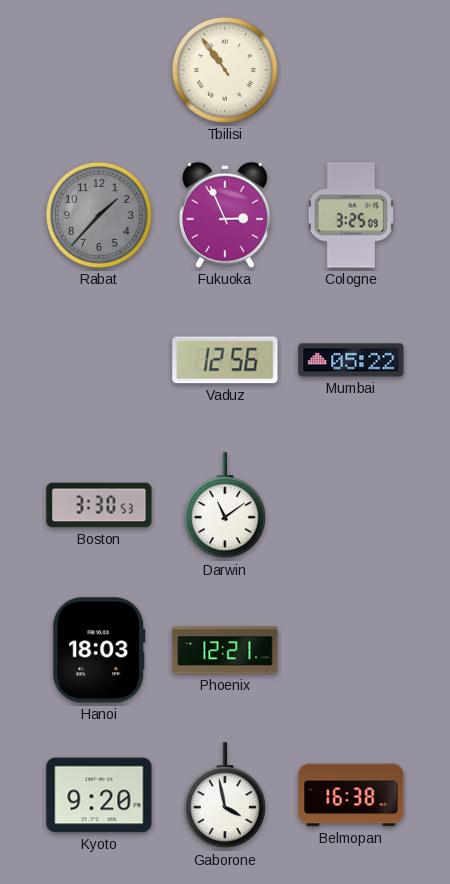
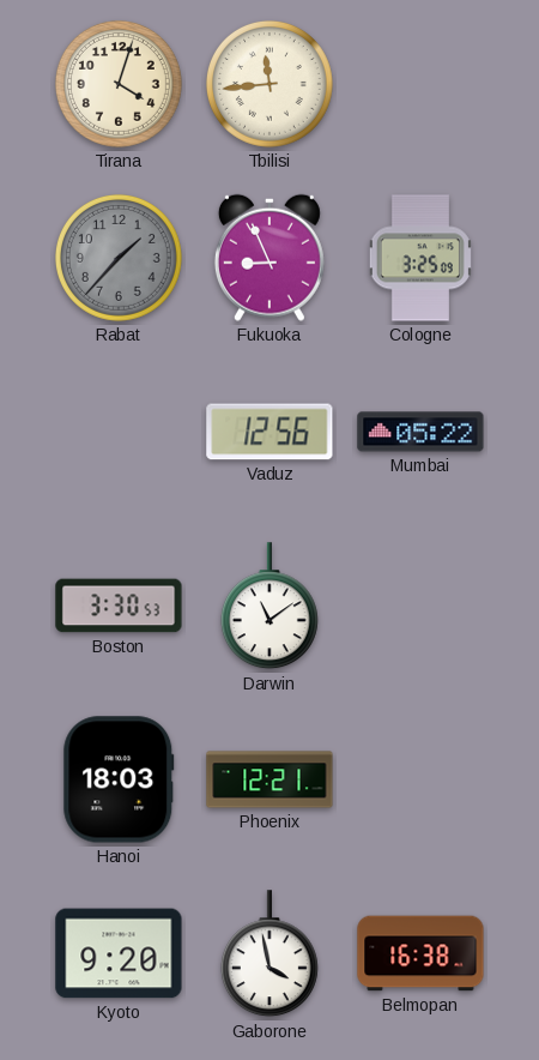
Tirana: none -> 4:03 (119, 84)
Tbilisi: 10:54 -> 11:44 (269, 84)
Fukuoka: 2:56 -> 8:56 (269, 258)
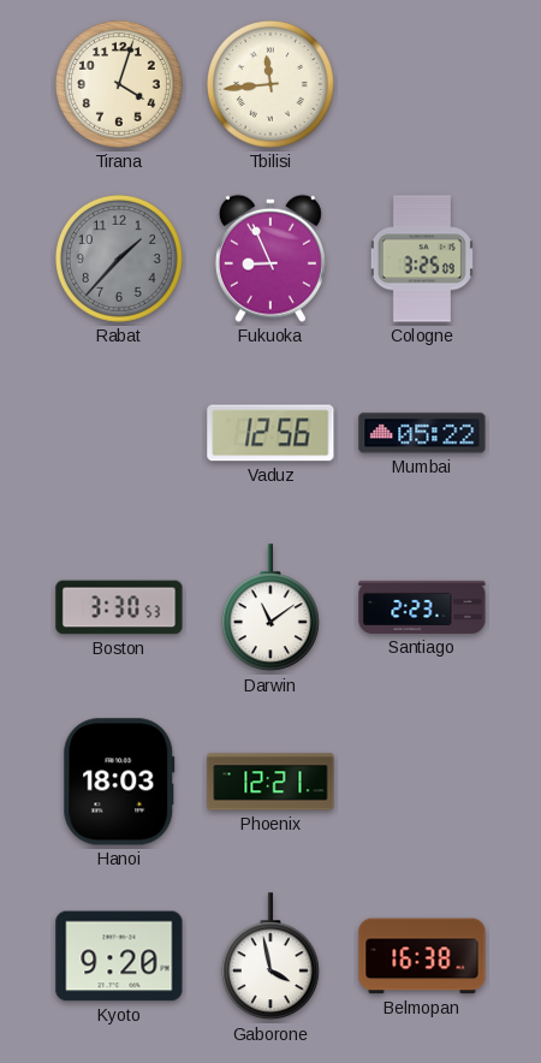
Santiago: none -> 2:23 (422, 607)
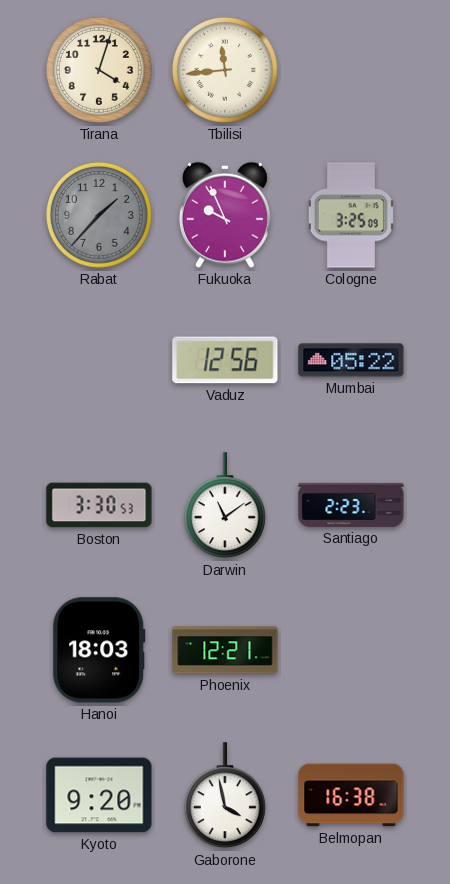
Fukuoka: 8:56 -> 9:56 (225, 215)
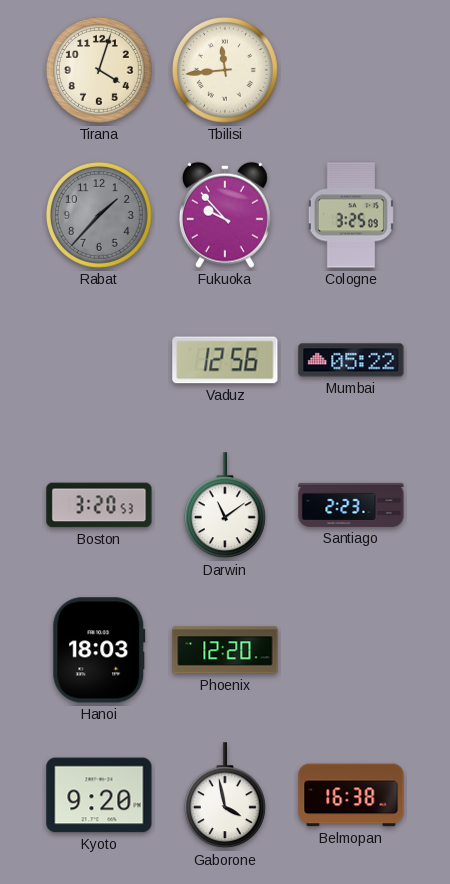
Fukuoka: 9:56 -> 9:53 (225, 215)
Boston: 3:30 -> 3:20 (99, 505)
Phoenix: 12:21 -> 12:20 (225, 650)
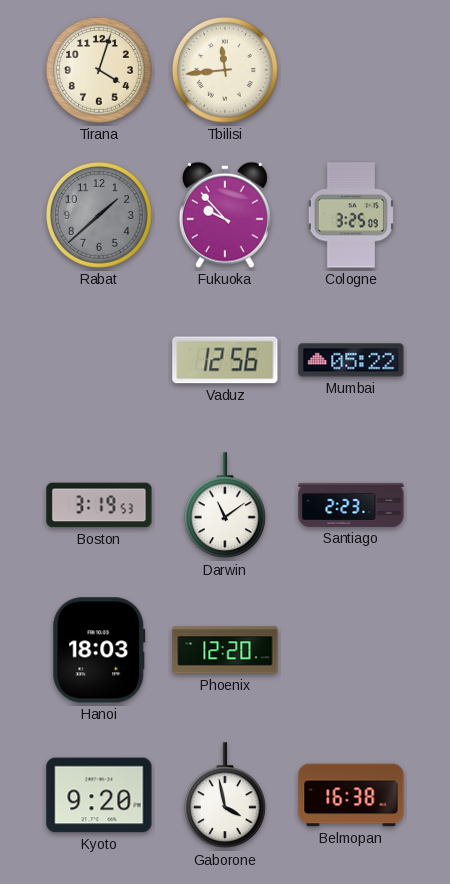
Rabat: 1:37 -> 1:38 (99, 215)
Boston: 3:20 -> 3:19 (99, 505)
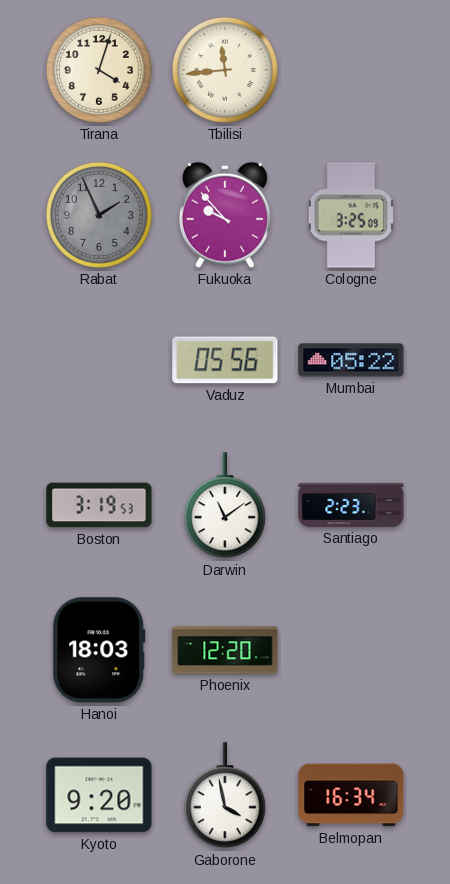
Rabat: 1:38 -> 1:56 (99, 215)
Vaduz: 12:56 -> 05:56 (225, 360)
Belmopan: 16:38 -> 16:34 (351, 795)
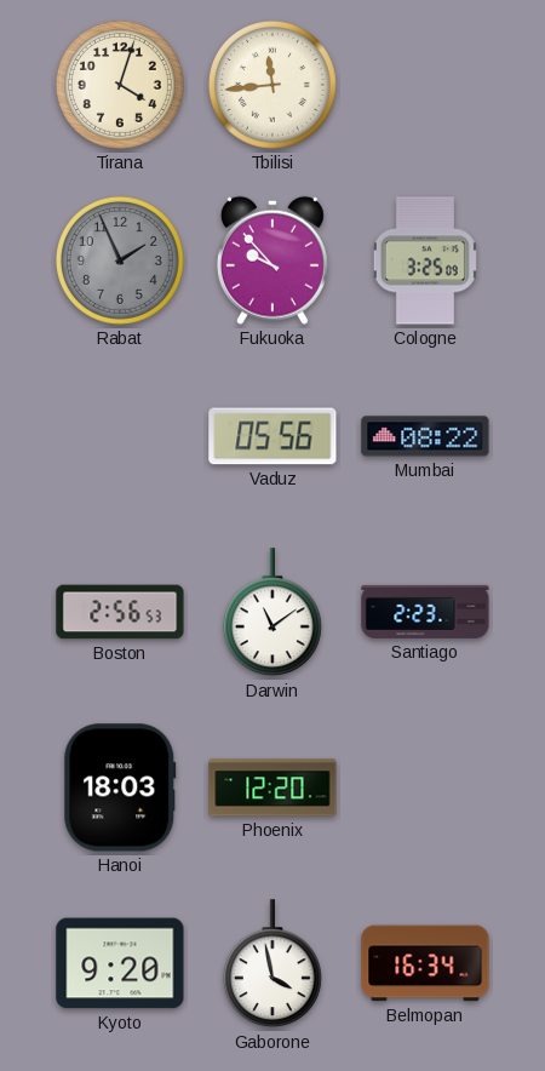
Mumbai: 05:22 -> 08:22 (425, 436)
Boston: 3:19 -> 2:56 (120, 612)
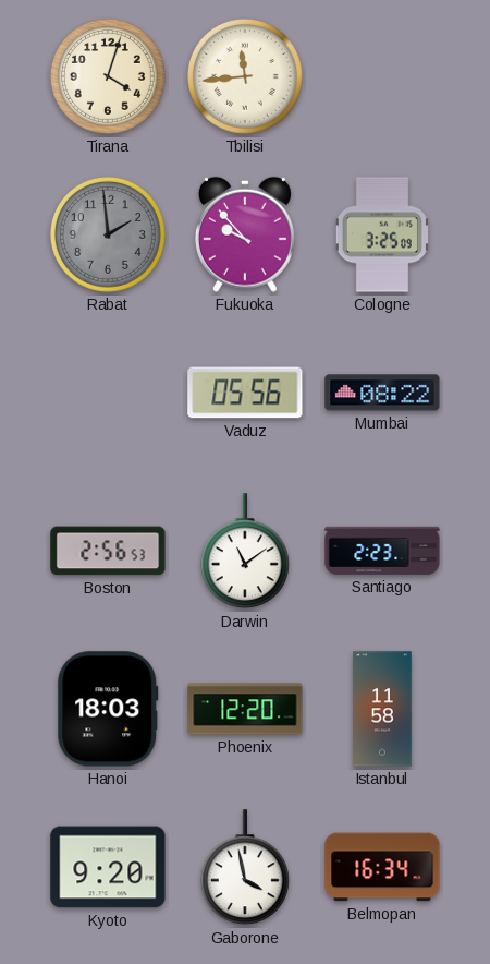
Rabat: 1:56 -> 1:59 (108, 234)
Istanbul: none -> 11:58 (382, 709)
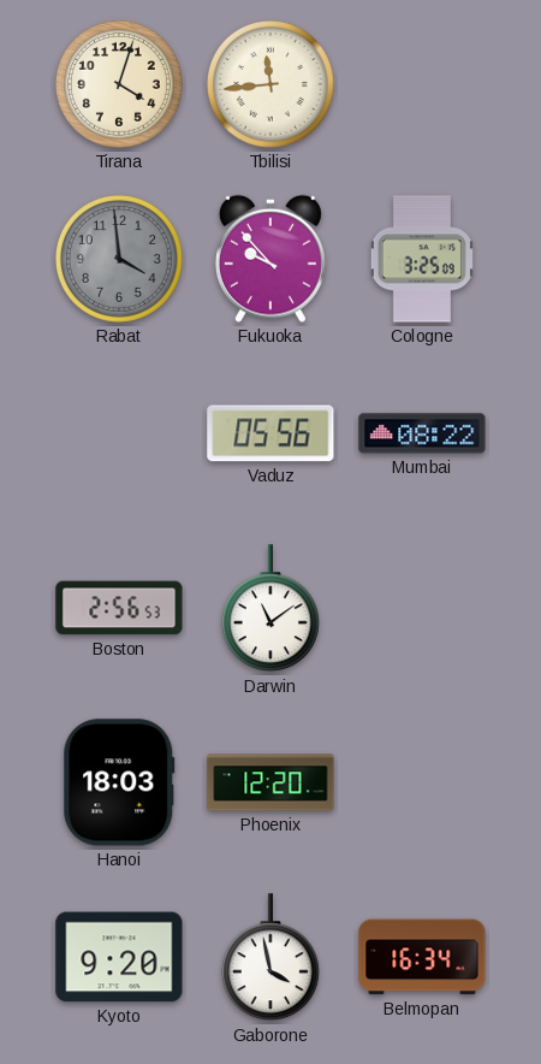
Rabat: 1:59 -> 3:59 (119, 259)
Santiago: 2:23 -> none (382, 551)
Istanbul: 11:58 -> none (382, 709)
